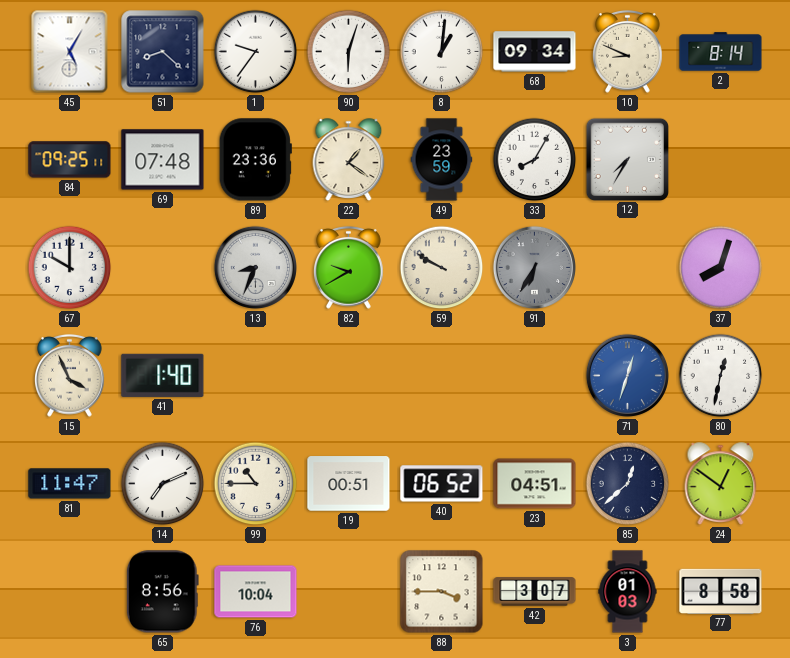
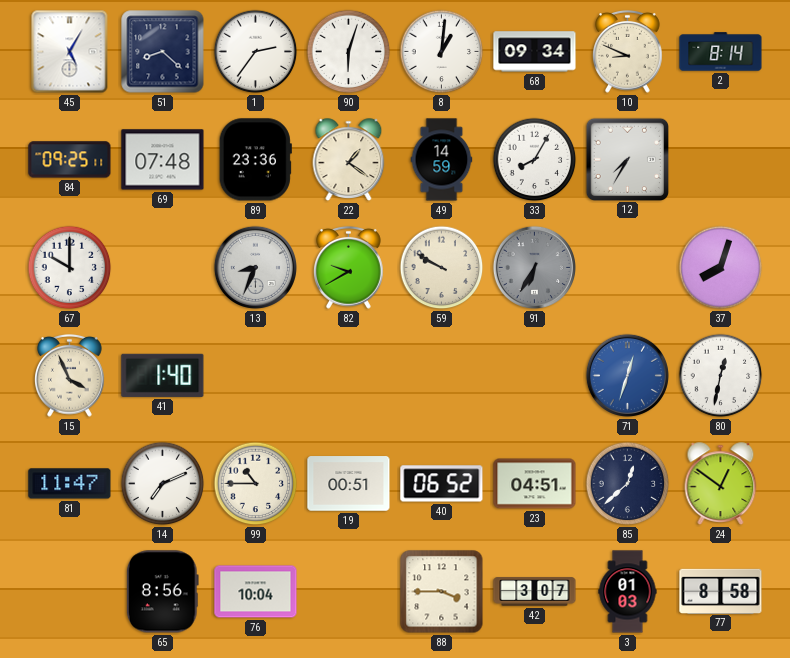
1: 9:36 -> 2:36 (256, 52)
49: 23:59 -> 14:59 (442, 160)
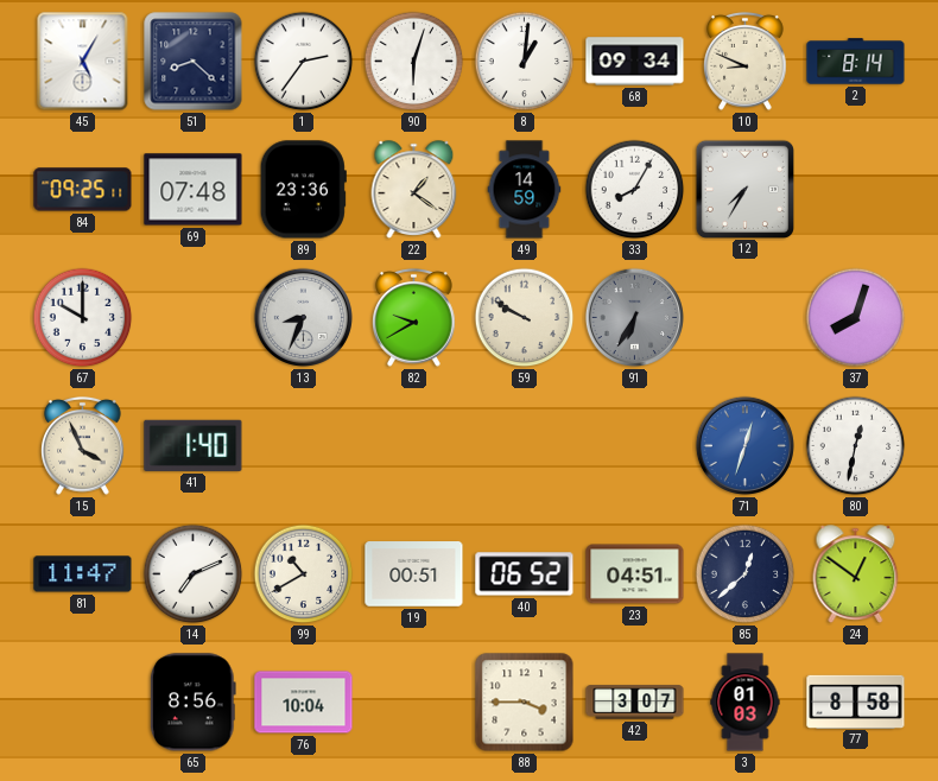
99: 10:45 -> 10:40 (304, 574)
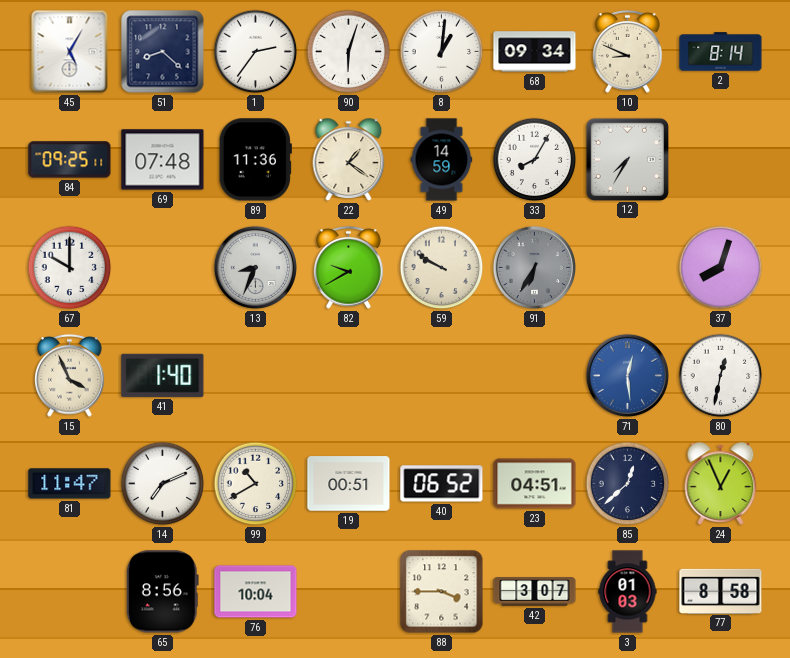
89: 23:36 -> 11:36 (255, 160)
71: 12:33 -> 12:29 (627, 375)
24: 12:51 -> 12:56 (721, 484)
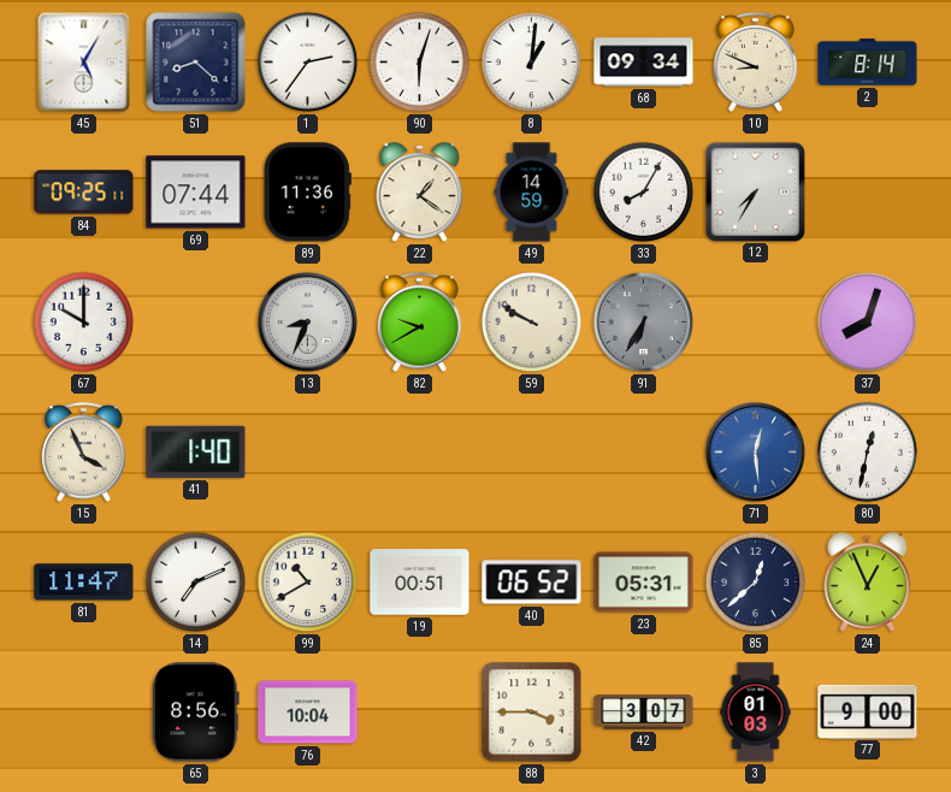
69: 07:48 -> 07:44 (196, 193)
23: 04:51 -> 05:31 (644, 583)
77: 8:58 -> 9:00 (868, 711)
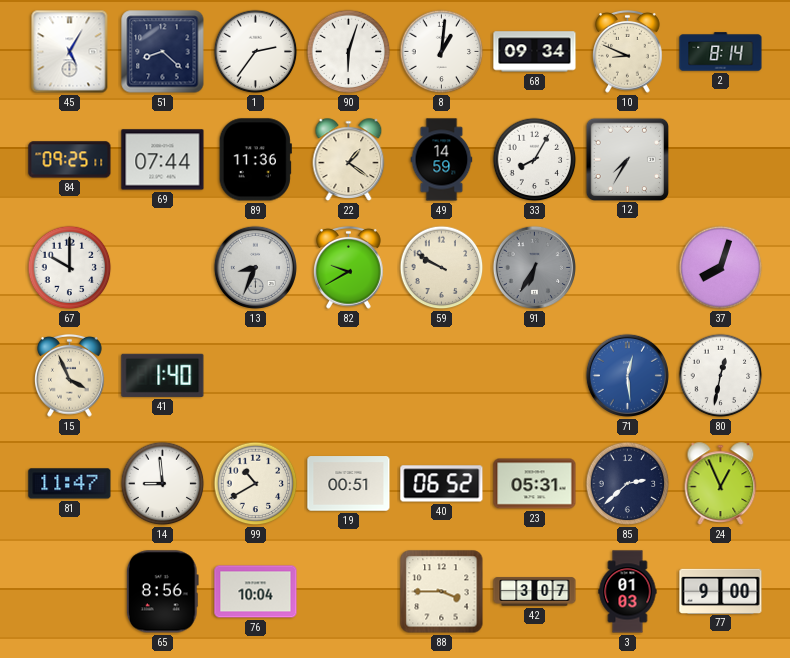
14: 7:11 -> 8:59 (163, 484)
85: 12:38 -> 2:38 (628, 484)
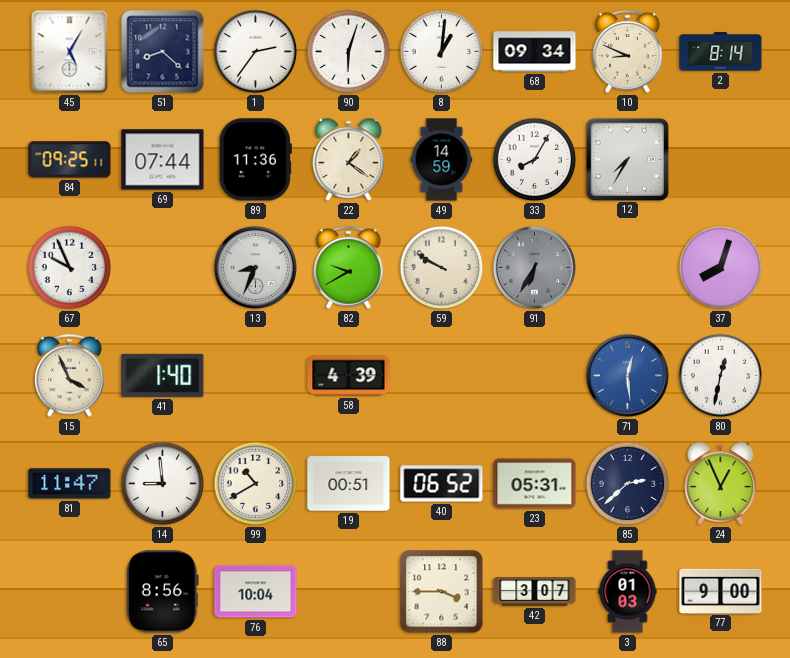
67: 10:00 -> 9:56 (70, 268)
58: none -> 4:39 (349, 376)
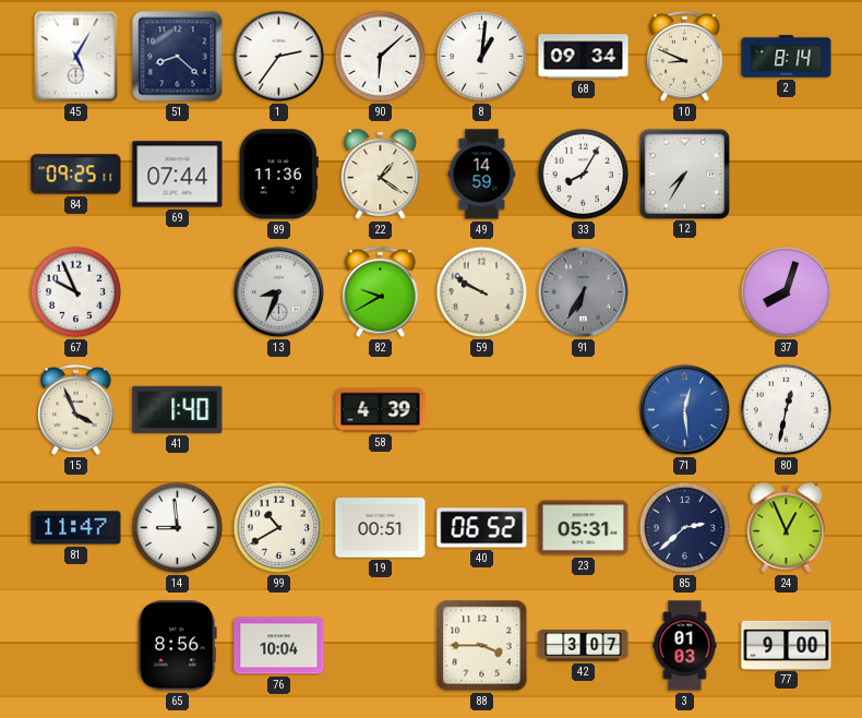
90: 6:03 -> 6:08 (381, 57)
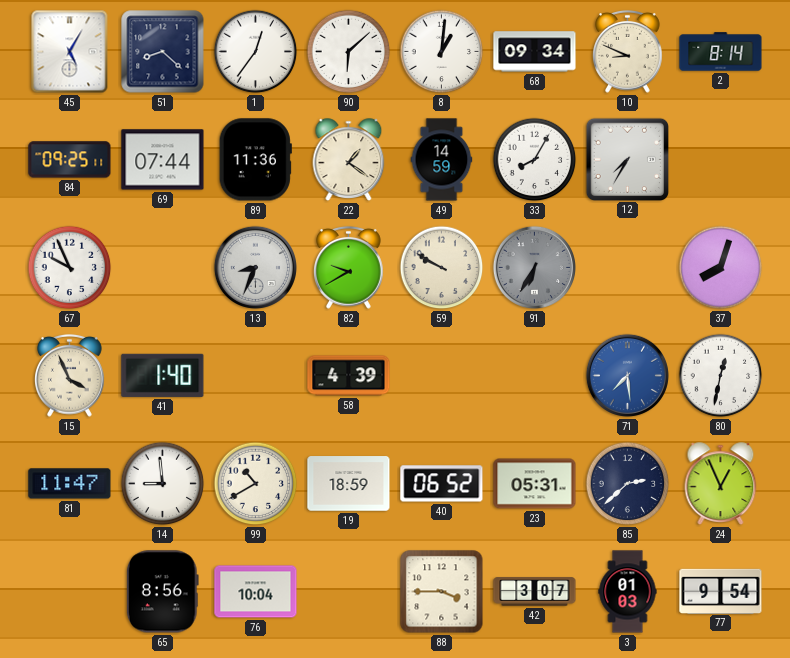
1: 2:36 -> 12:36 (256, 52)
71: 12:29 -> 7:29 (627, 375)
19: 00:51 -> 18:59 (349, 484)
77: 9:00 -> 9:54 (721, 591)
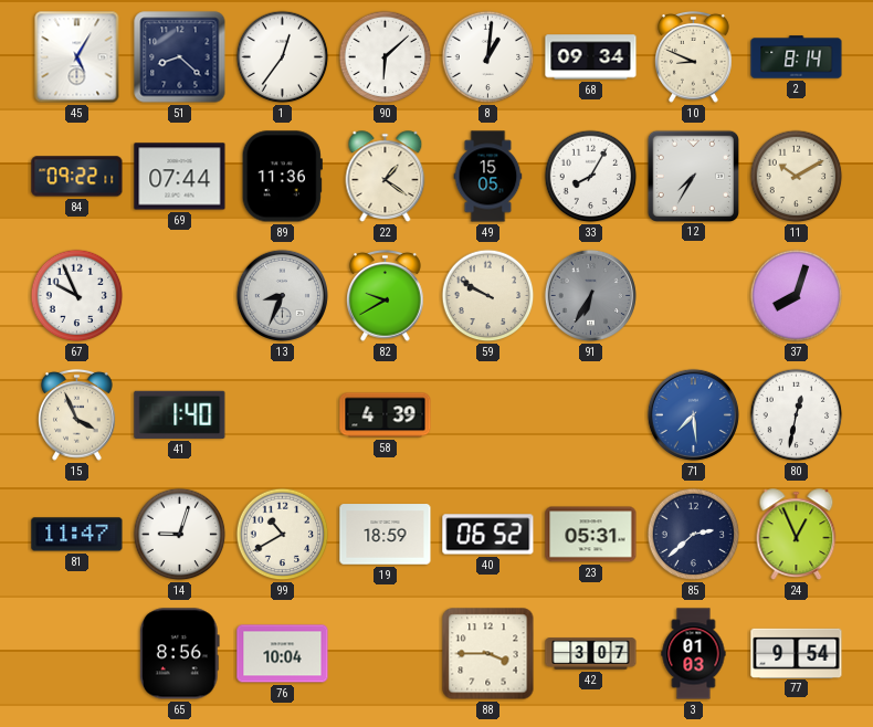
84: 09:25 -> 09:22 (77, 177)
49: 14:59 -> 15:05 (488, 177)
11: none -> 10:10 (797, 177)
14: 8:59 -> 9:03 (180, 535)
